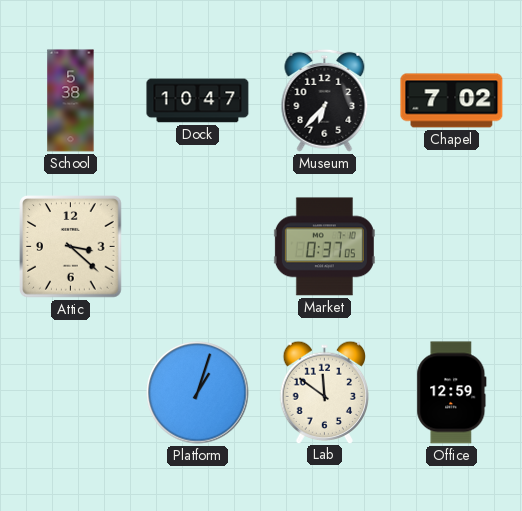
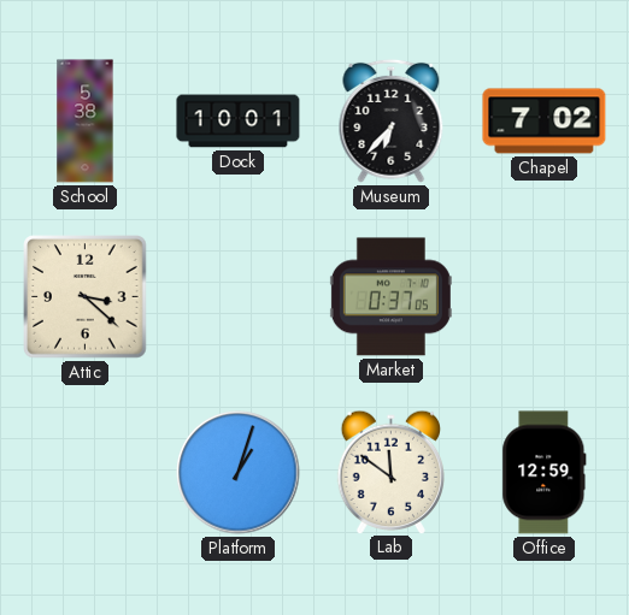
Dock: 10:47 -> 10:01 (239, 122)
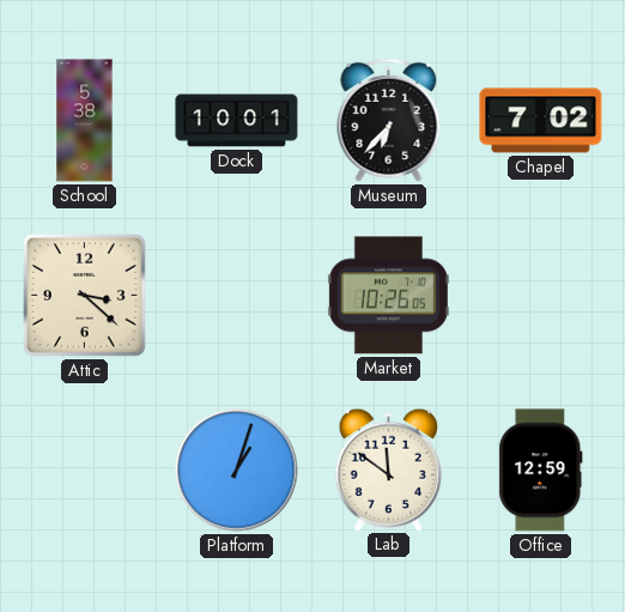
Market: 0:37 -> 10:26 (388, 296)
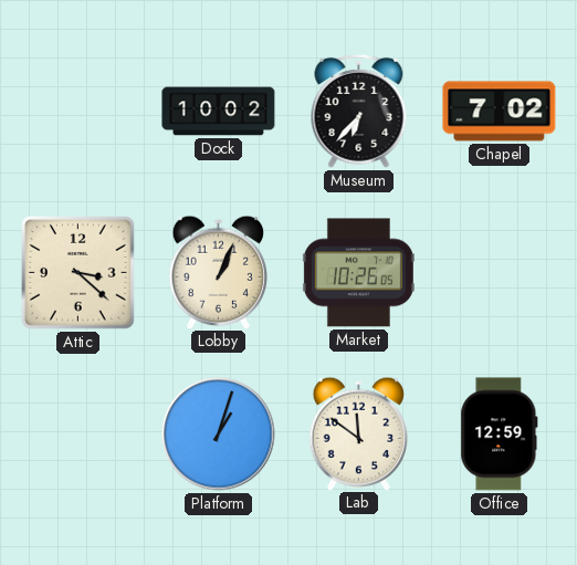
School: 5:38 -> none (85, 121)
Dock: 10:01 -> 10:02 (219, 112)
Lobby: none -> 1:04 (218, 272)
